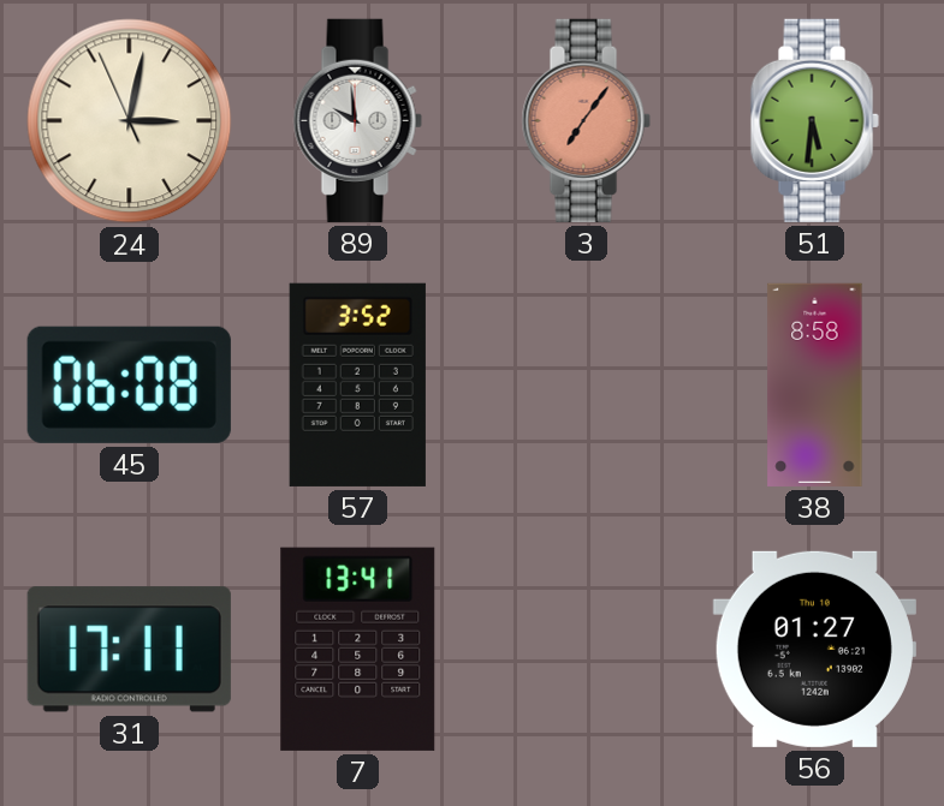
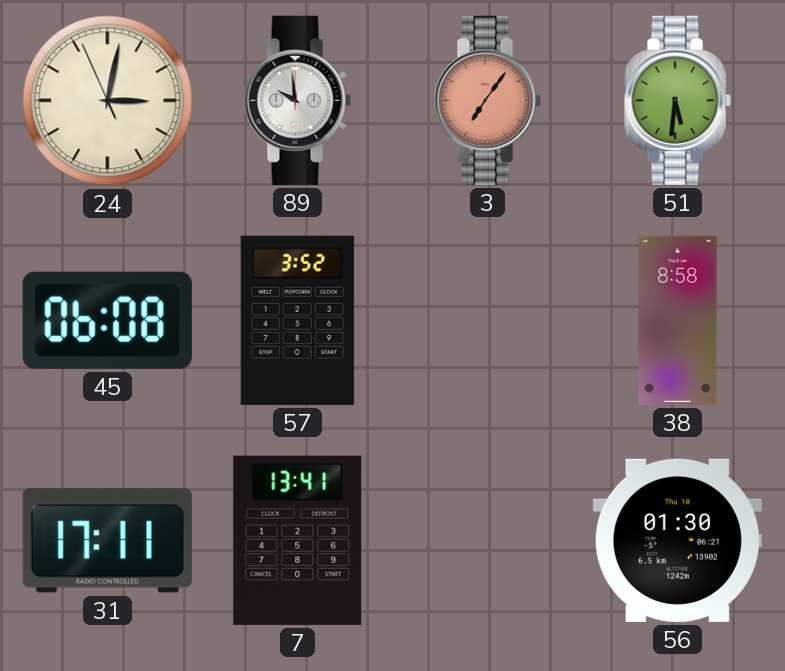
56: 01:27 -> 01:30 (677, 540)
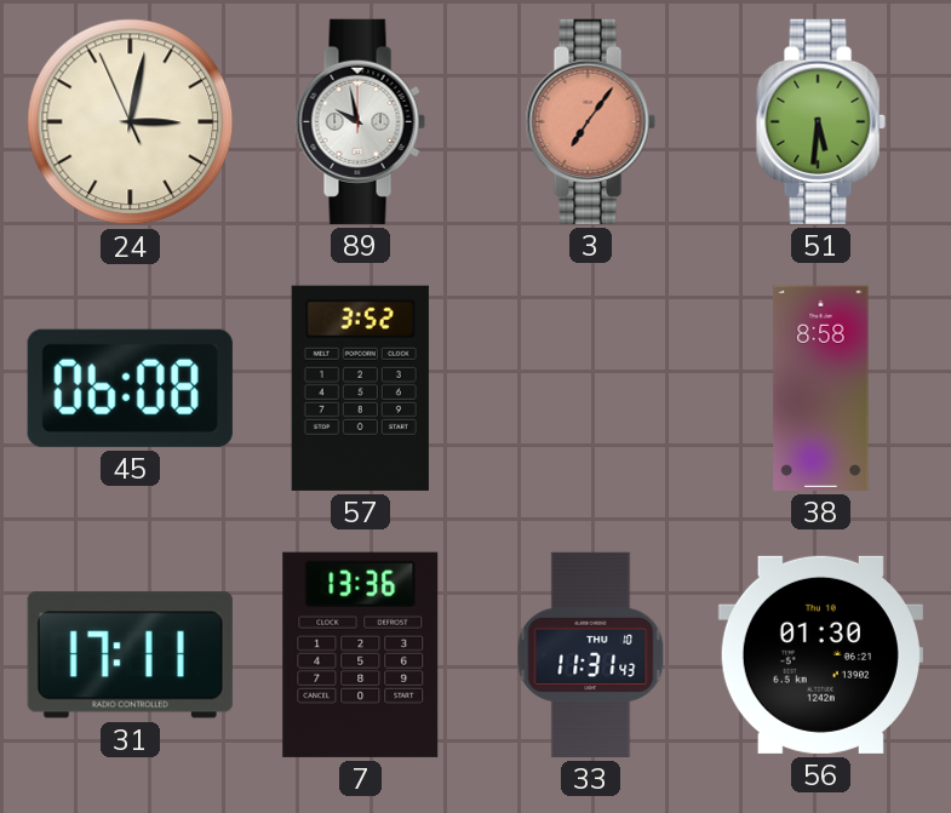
89: 9:59 -> 9:58 (360, 121)
7: 13:41 -> 13:36 (361, 654)
33: none -> 11:31 (591, 654)
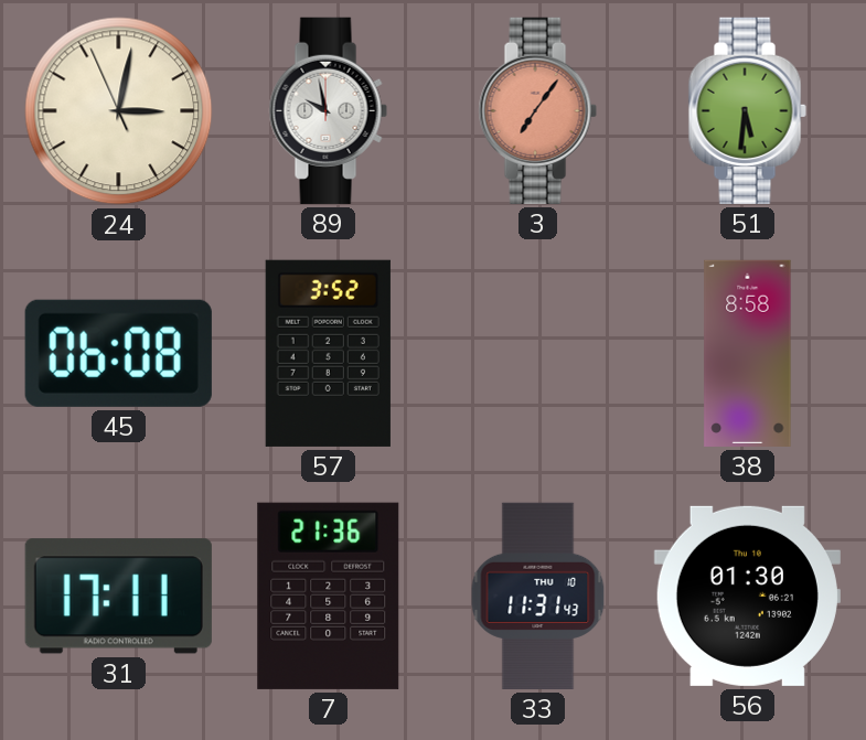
7: 13:36 -> 21:36 (329, 596)
